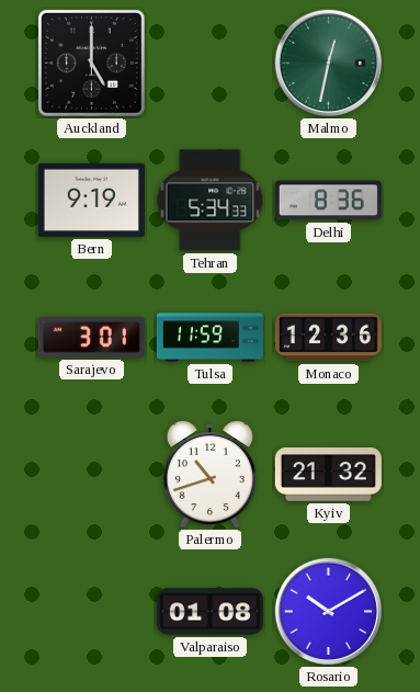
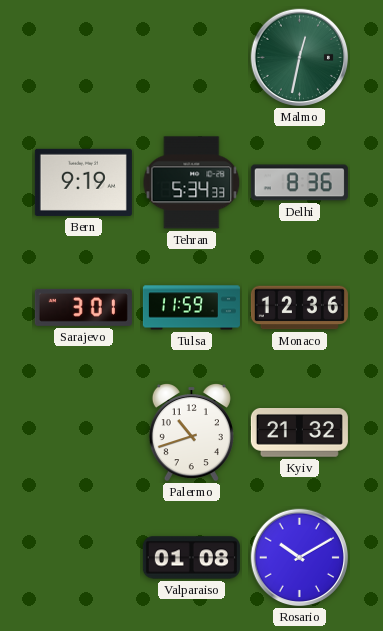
Auckland: 5:00 -> none (91, 63)
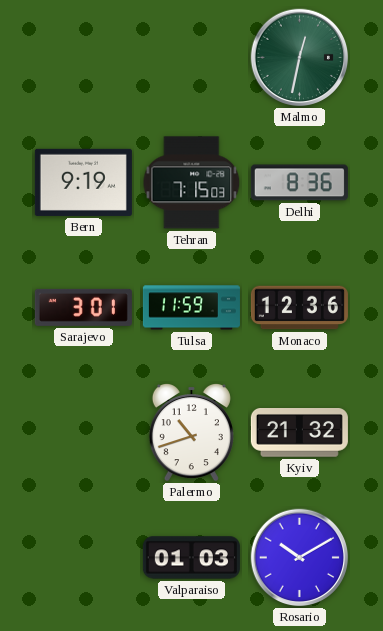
Tehran: 5:34 -> 7:15 (192, 183)
Valparaiso: 01:08 -> 01:03 (191, 558)
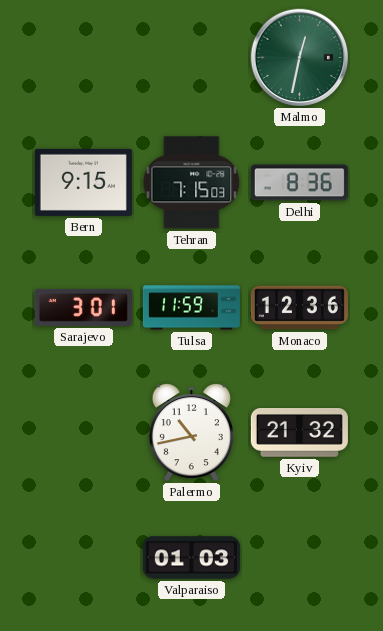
Bern: 9:19 -> 9:15 (83, 182)
Palermo: 10:42 -> 10:43 (191, 433)
Rosario: 10:10 -> none (300, 558)
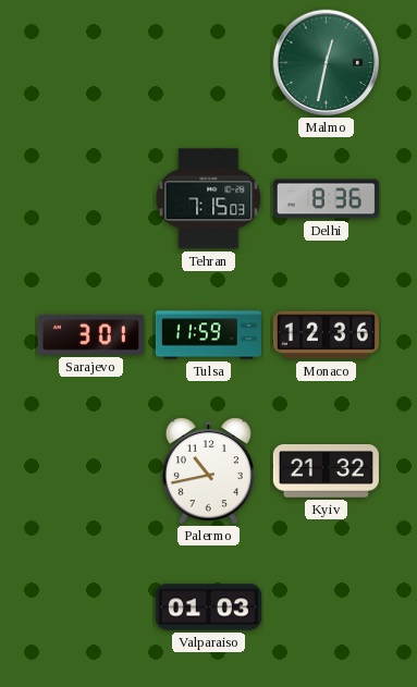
Bern: 9:15 -> none (83, 182)
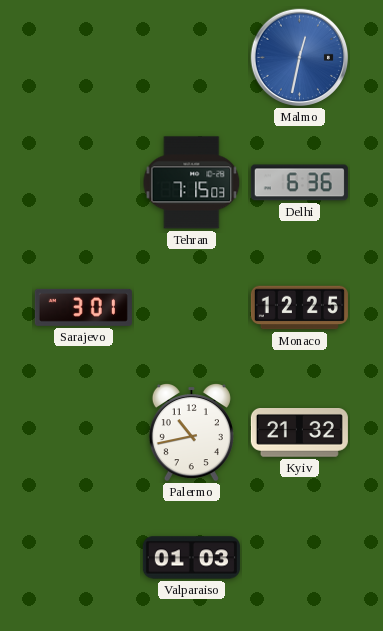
Malmo dial: green -> blue (300, 58)
Delhi: 8:36 -> 6:36 (299, 183)
Tulsa: 11:59 -> none (208, 335)
Monaco: 12:36 -> 12:25 (299, 308)
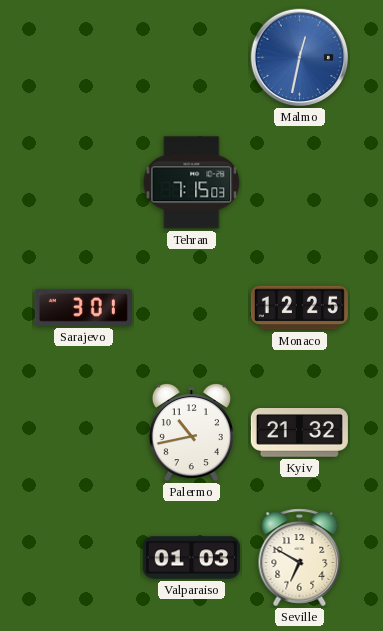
Delhi: 6:36 -> none (299, 183)
Seville: none -> 6:50 (300, 558)
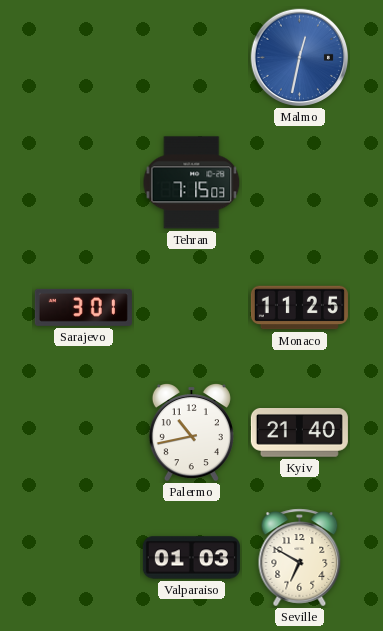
Monaco: 12:25 -> 11:25 (299, 308)
Kyiv: 21:32 -> 21:40 (299, 433)
